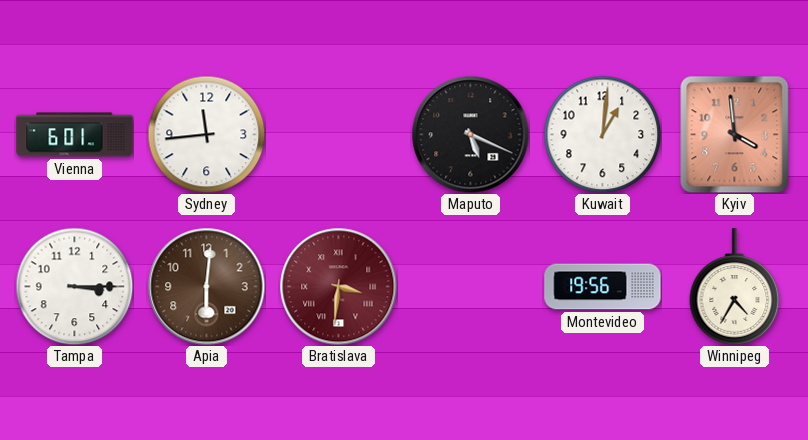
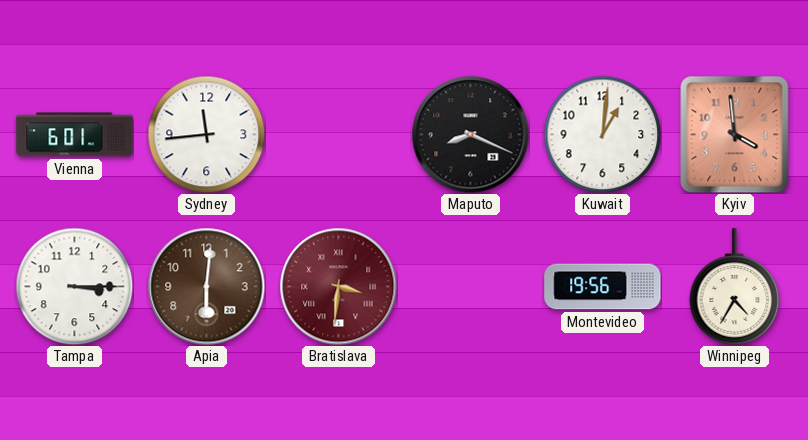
Maputo: 5:19 -> 8:19 (470, 134)
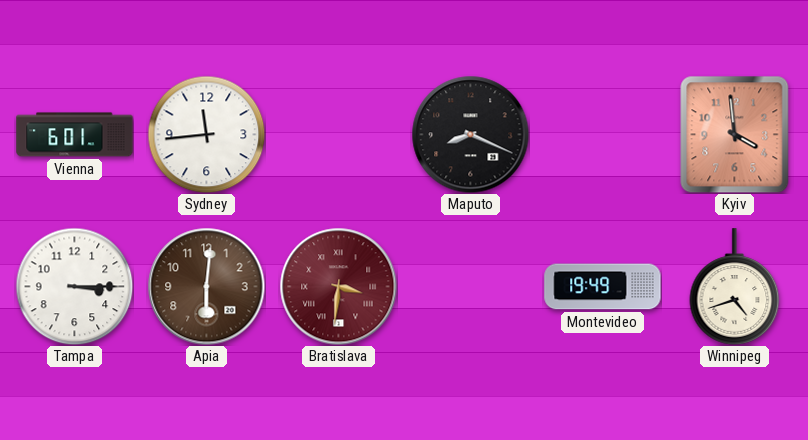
Kuwait: 1:01 -> none (602, 134)
Montevideo: 19:56 -> 19:49 (603, 287)
Winnipeg: 4:35 -> 4:42 (735, 287)
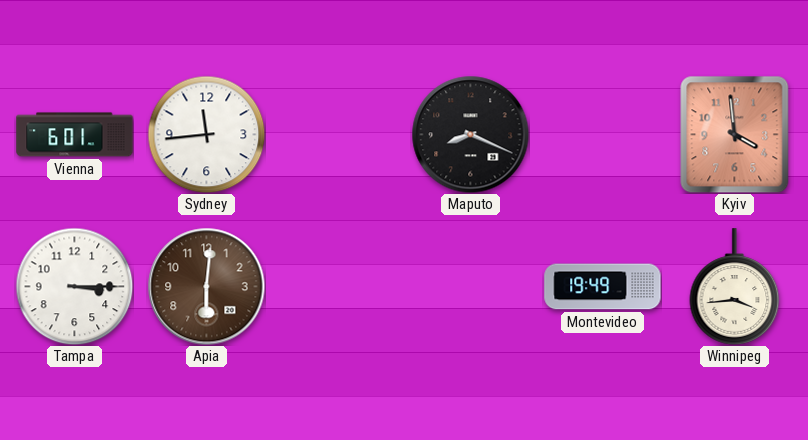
Bratislava: 3:31 -> none (338, 286)
Winnipeg: 4:42 -> 3:44 (735, 287)
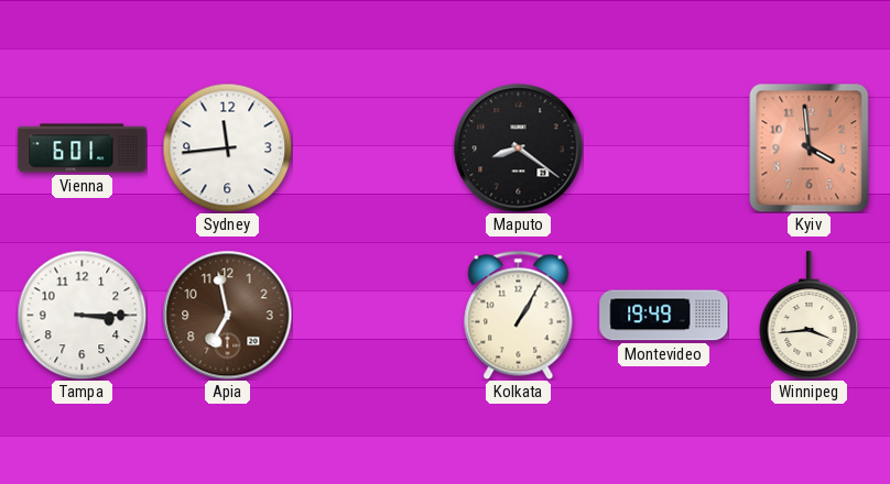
Maputo: 8:19 -> 8:21 (518, 147)
Apia: 6:01 -> 6:58 (227, 315)
Kolkata: none -> 1:05 (519, 315)
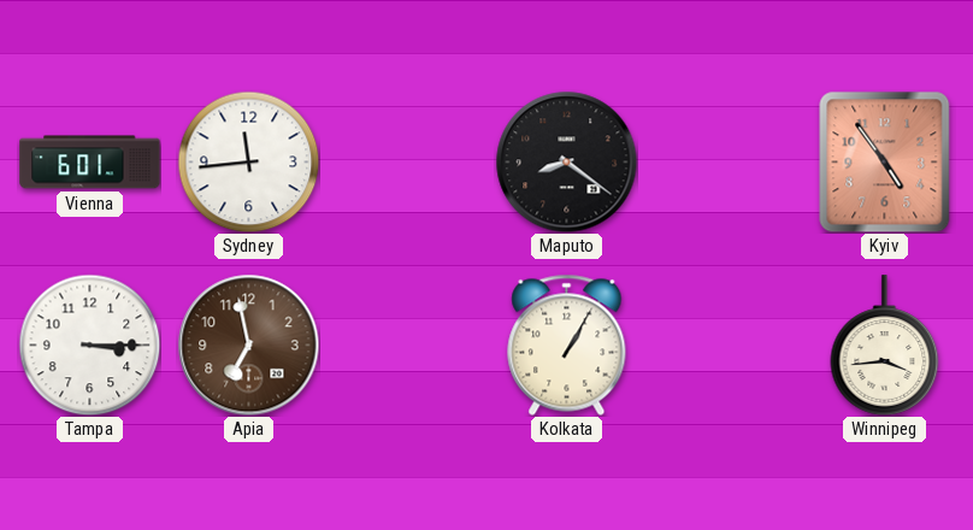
Kyiv: 3:59 -> 4:54 (885, 161)
Montevideo: 19:49 -> none (664, 316)
